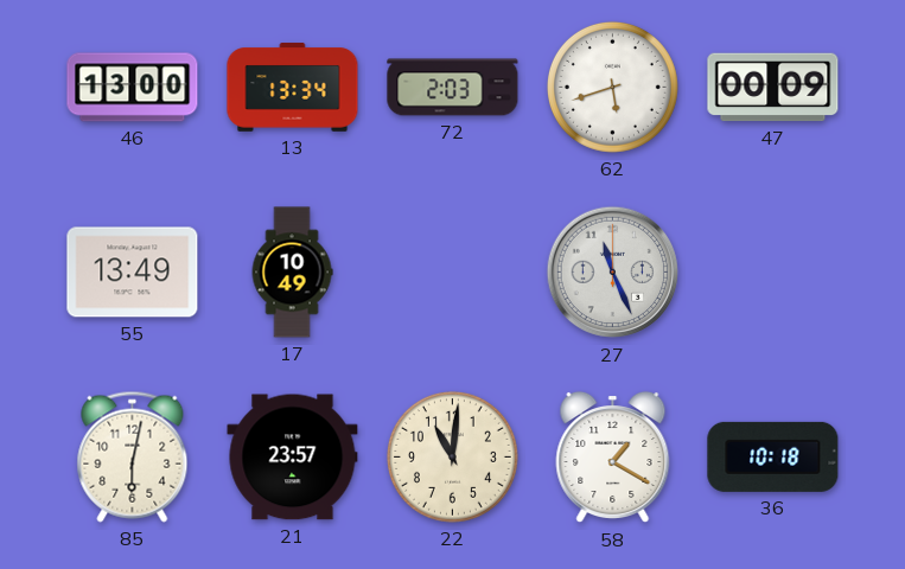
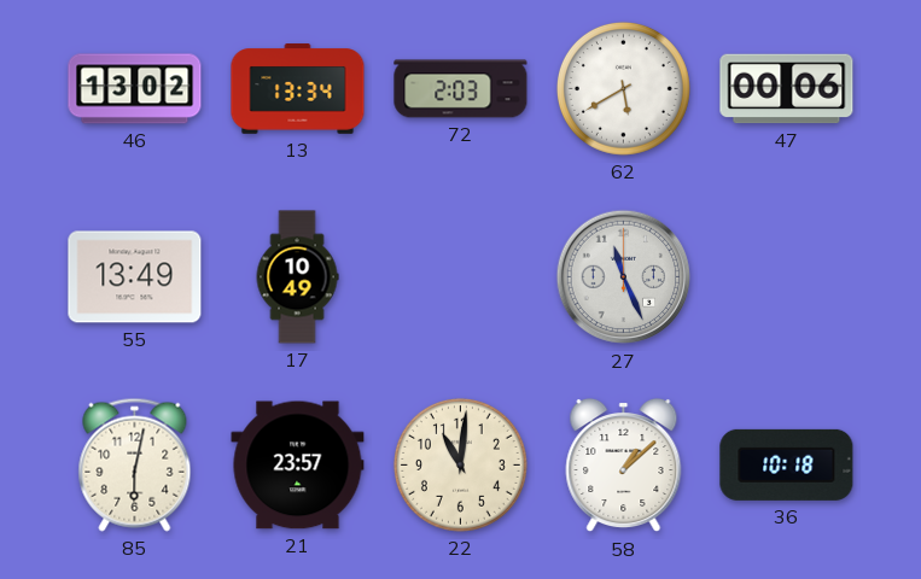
46: 13:00 -> 13:02 (135, 89)
62: 5:42 -> 5:40 (623, 88)
47: 00:09 -> 00:06 (787, 89)
58: 1:20 -> 1:08 (624, 466)
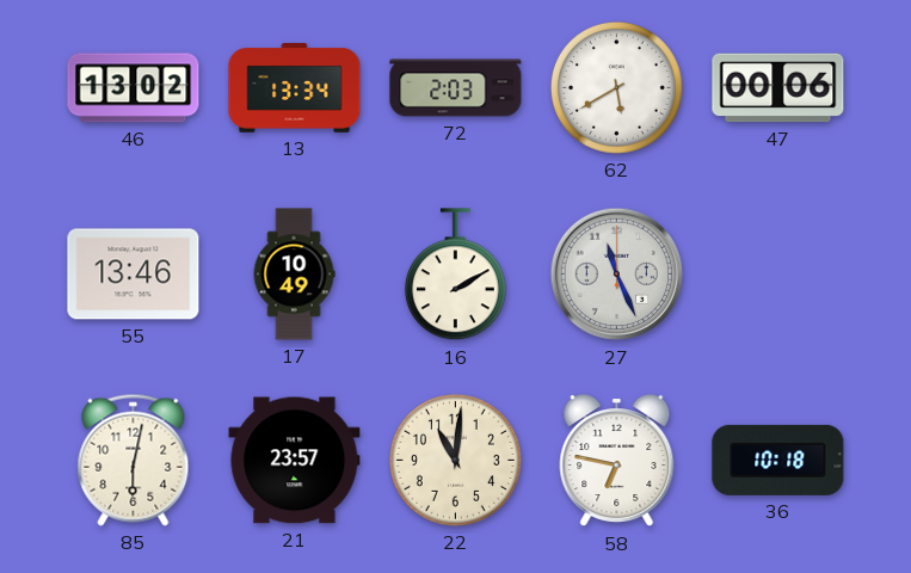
55: 13:49 -> 13:46 (134, 275)
16: none -> 2:10 (455, 275)
58: 1:08 -> 6:47 (617, 461)
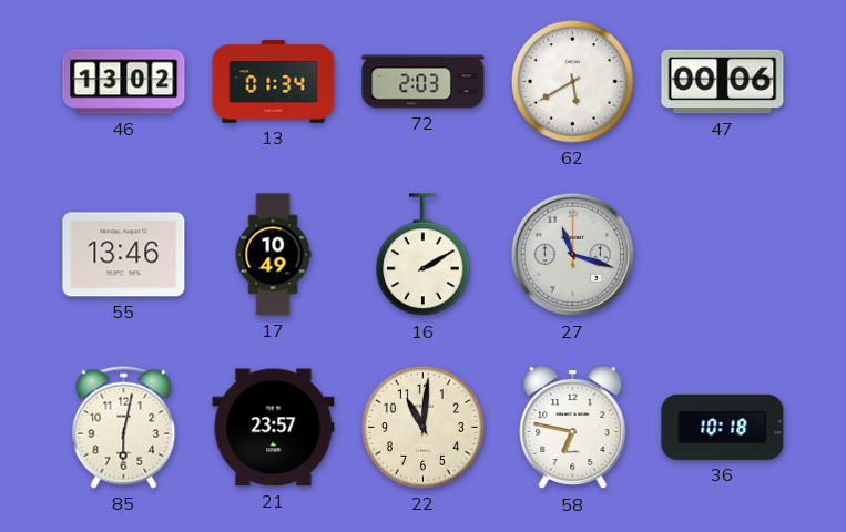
13: 13:34 -> 01:34 (274, 82)
27: 11:26 -> 11:18 (573, 255)
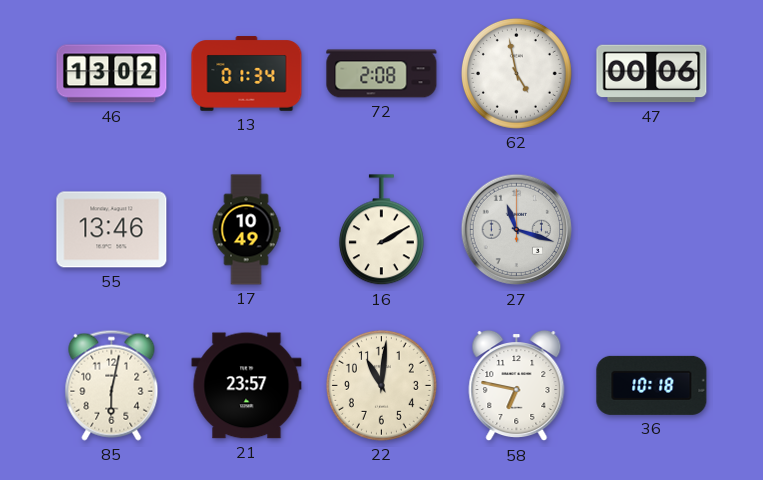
72: 2:03 -> 2:08 (382, 74)
62: 5:40 -> 4:58 (516, 73)
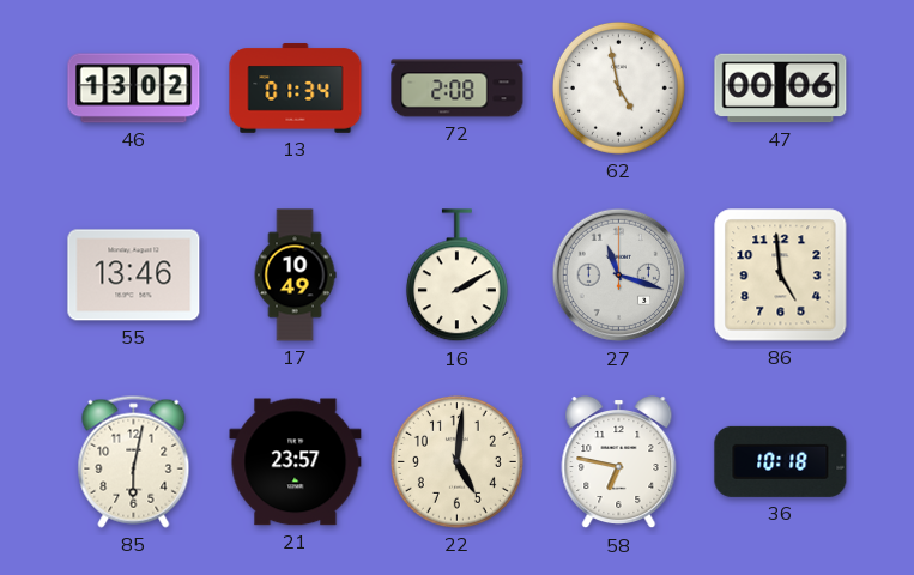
86: none -> 4:59 (781, 276)
22: 11:01 -> 5:01 (456, 461)
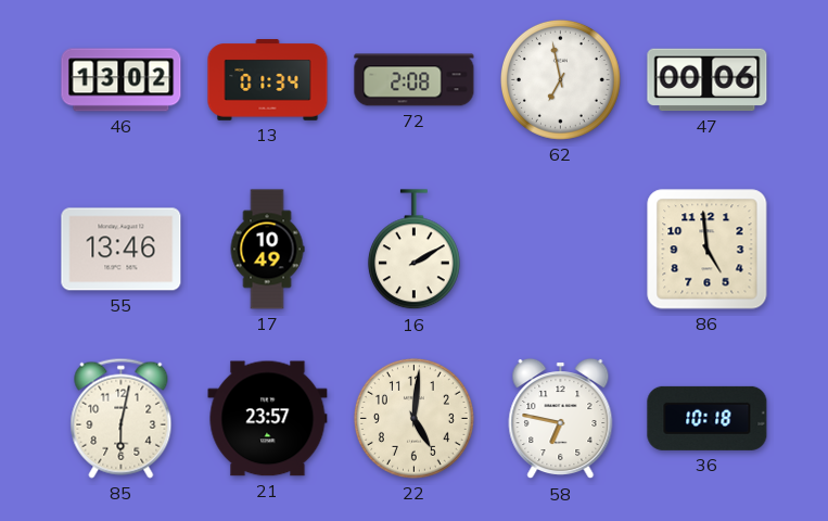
62: 4:58 -> 6:58 (560, 79)
27: 11:18 -> none (619, 276)
